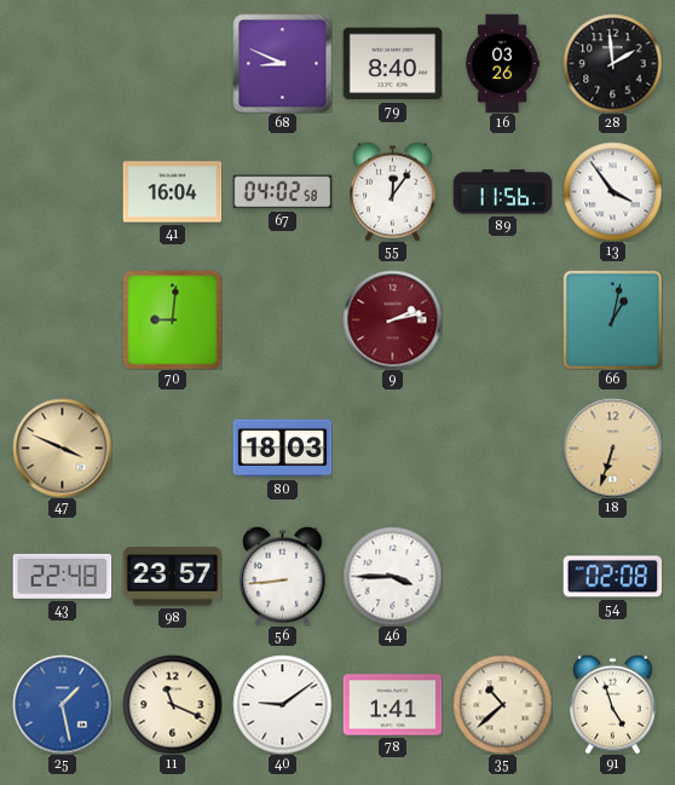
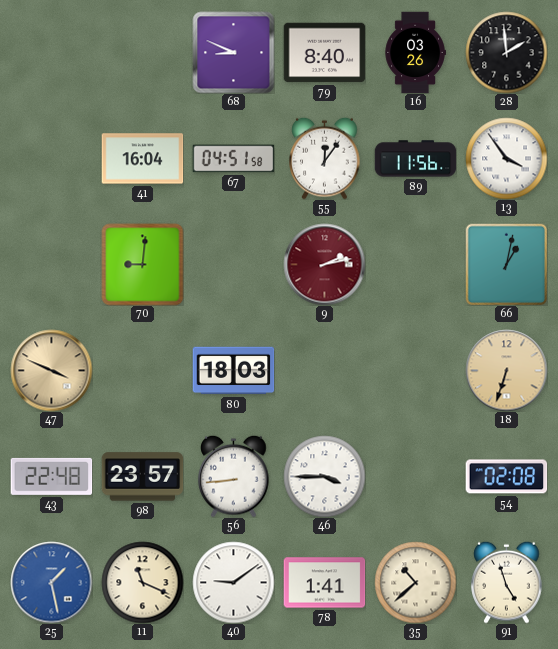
67: 04:02 -> 04:51 (233, 159)
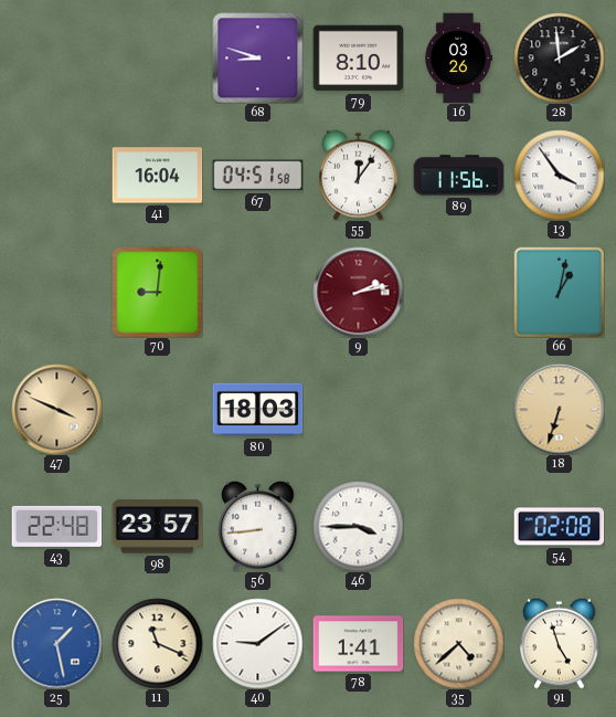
68: 8:49 -> 8:48 (257, 57)
79: 8:40 -> 8:10 (358, 59)
35: 10:38 -> 4:38 (458, 643)
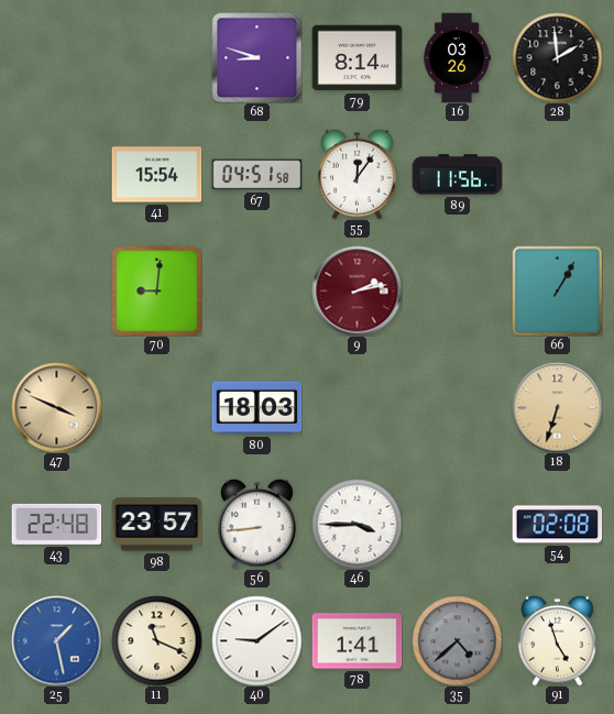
79: 8:10 -> 8:14 (357, 58)
41: 16:04 -> 15:54 (156, 175)
13: 3:54 -> none (559, 175)
66: 1:02 -> 1:05 (557, 290)
35 dial: cream -> grey (457, 640)
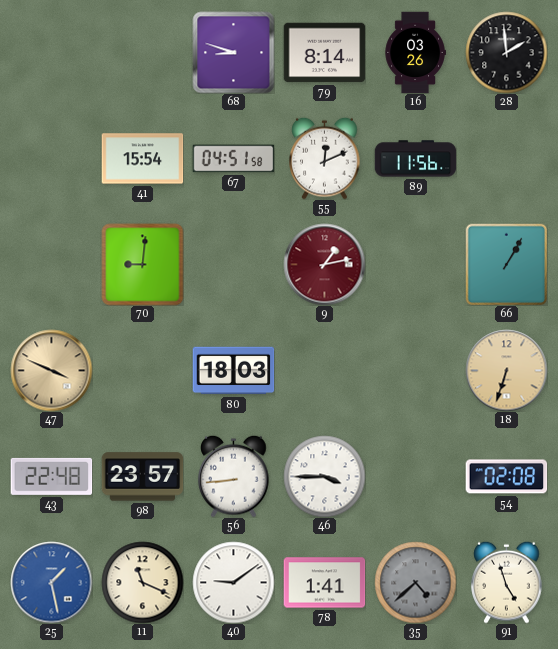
55: 12:06 -> 12:11 (325, 158)
9: 2:13 -> 1:13 (324, 264)
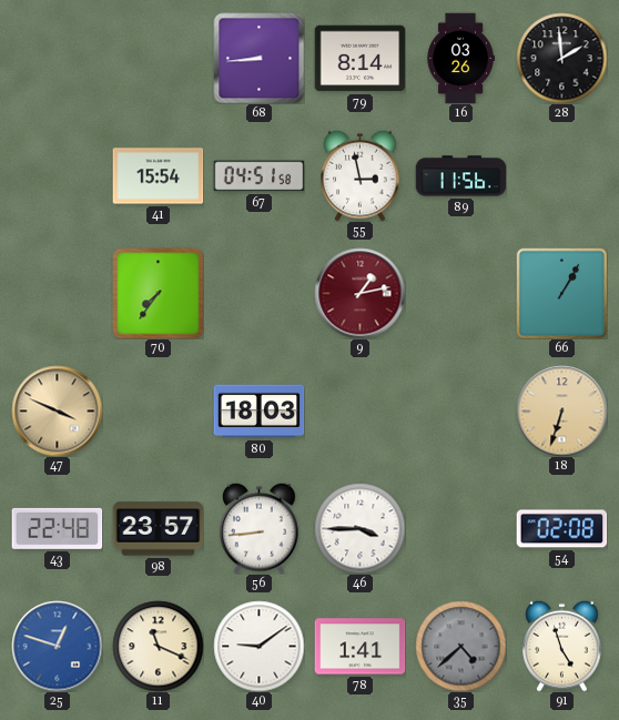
68: 8:48 -> 8:44 (258, 58)
55: 12:11 -> 2:58 (361, 175)
70: 9:01 -> 7:36 (158, 293)
25: 1:28 -> 12:48 (57, 646)
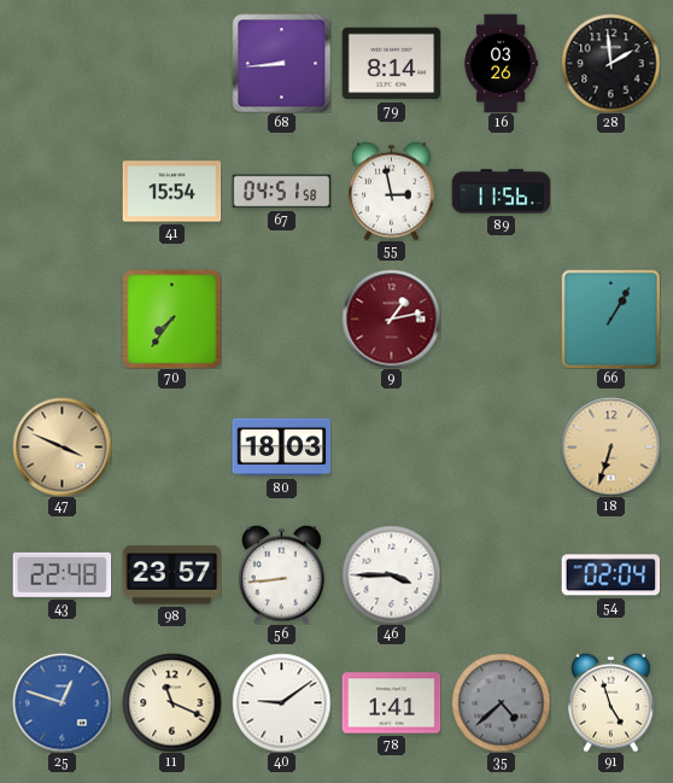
54: 02:08 -> 02:04 (610, 575)
